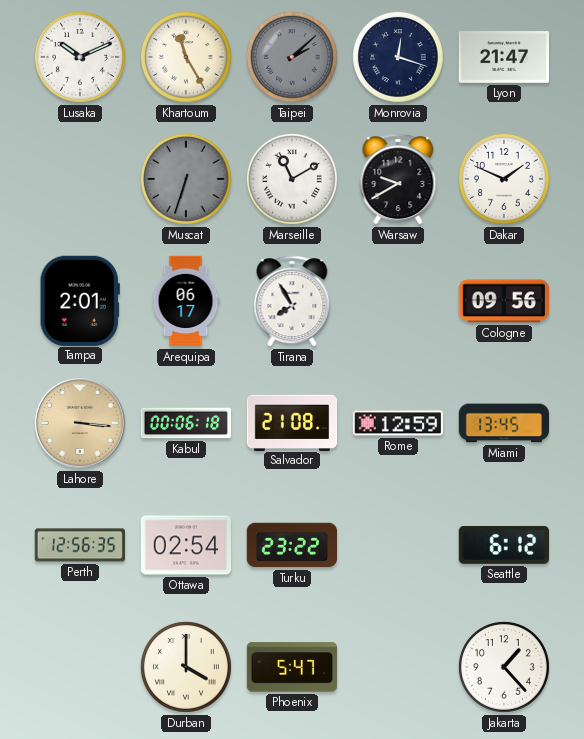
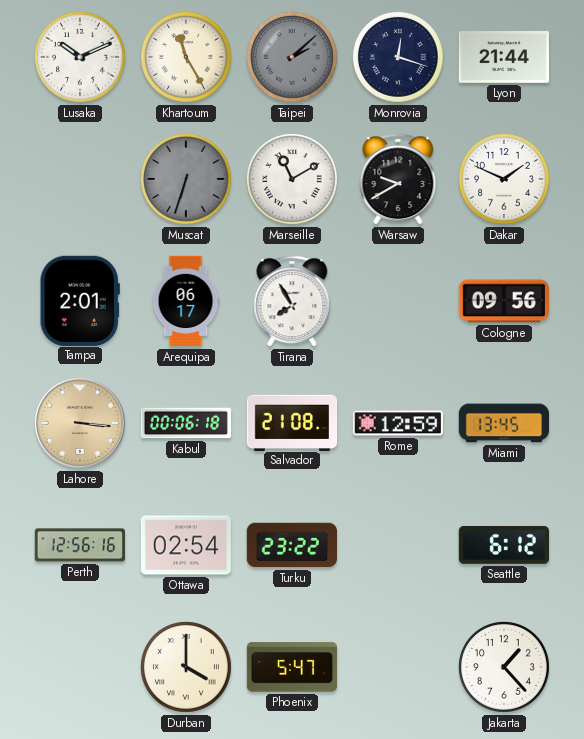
Lyon: 21:47 -> 21:44 (503, 58)
Perth: 12:56:35 -> 12:56:16 (79, 545)
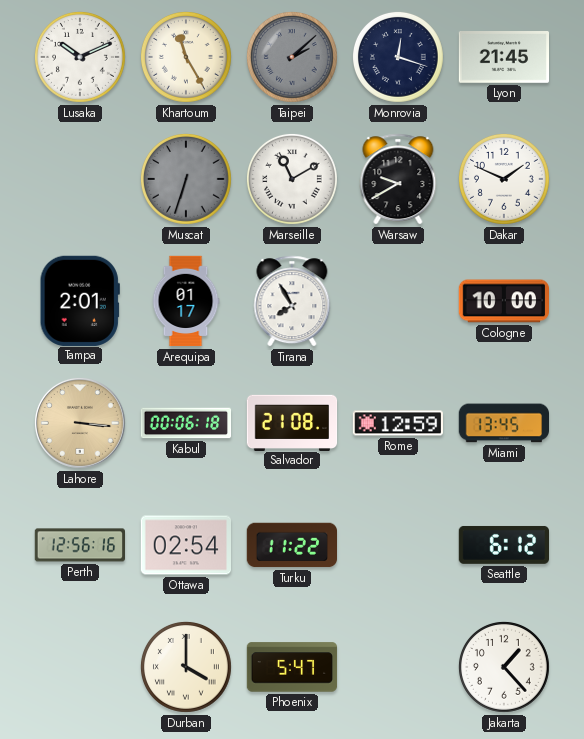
Lyon: 21:44 -> 21:45 (503, 58)
Arequipa: 06:17 -> 01:17 (186, 301)
Cologne: 09:56 -> 10:00 (503, 301)
Turku: 23:22 -> 11:22 (291, 545)
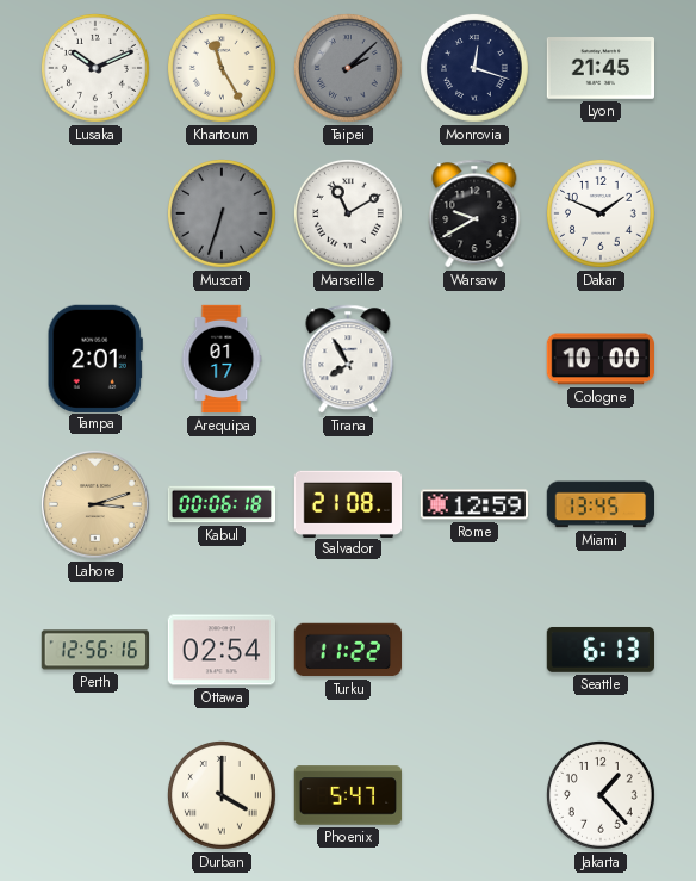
Lahore: 3:16 -> 3:12 (95, 504)
Seattle: 6:12 -> 6:13 (599, 650)
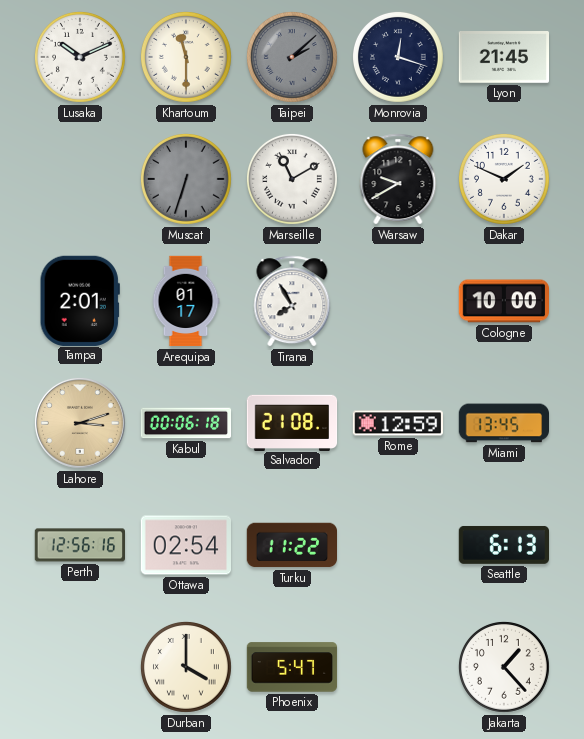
Khartoum: 11:25 -> 11:30 (186, 57)
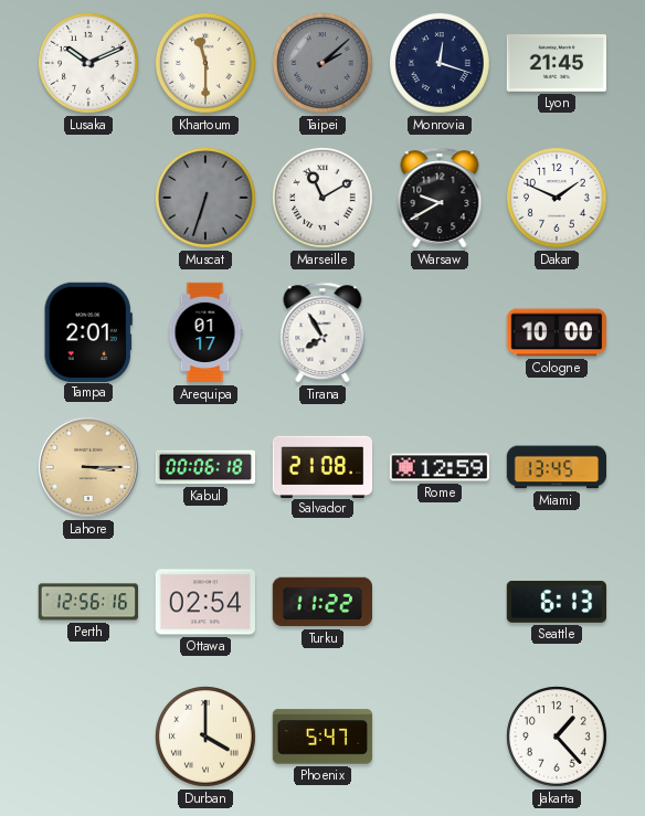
Lahore: 3:12 -> 3:15 (88, 467)
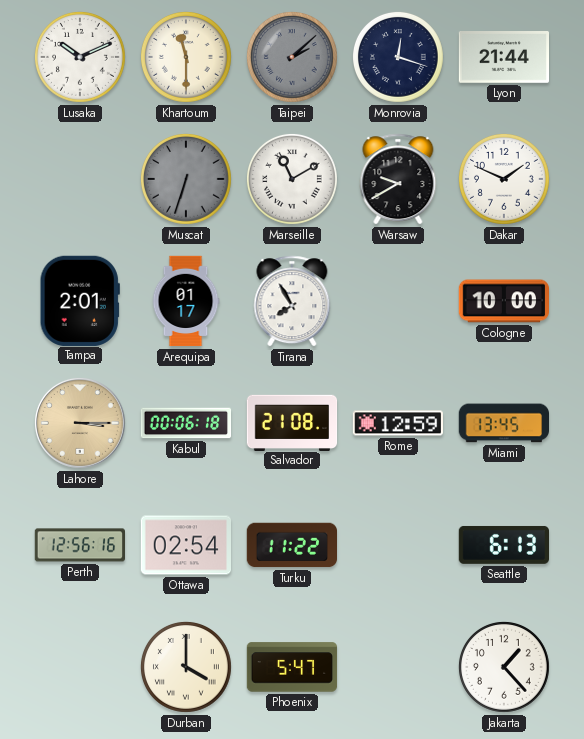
Lyon: 21:45 -> 21:44 (503, 58)
